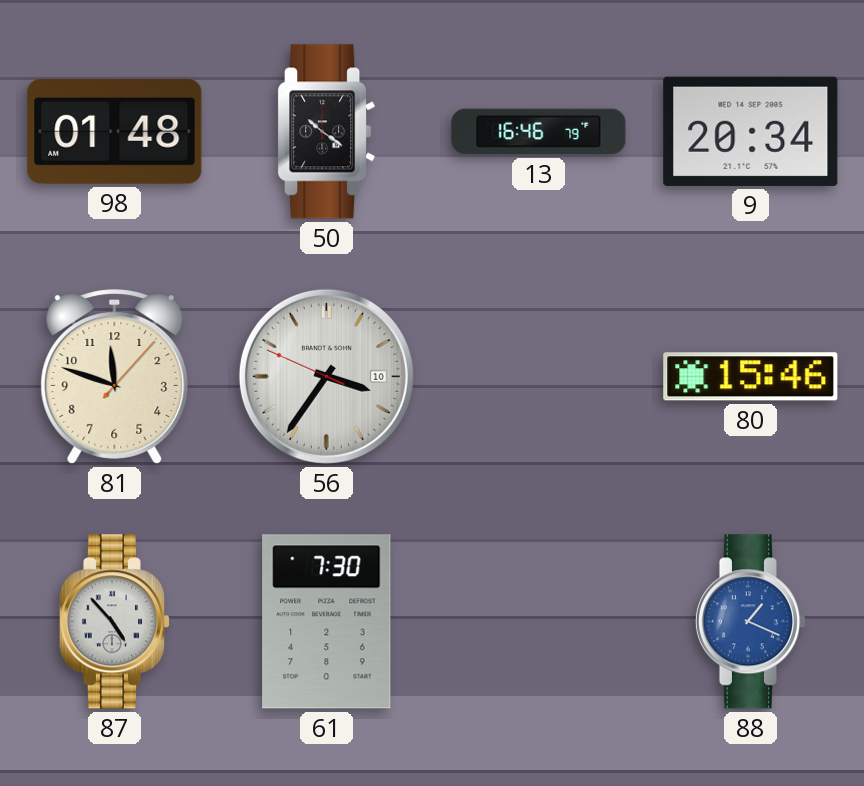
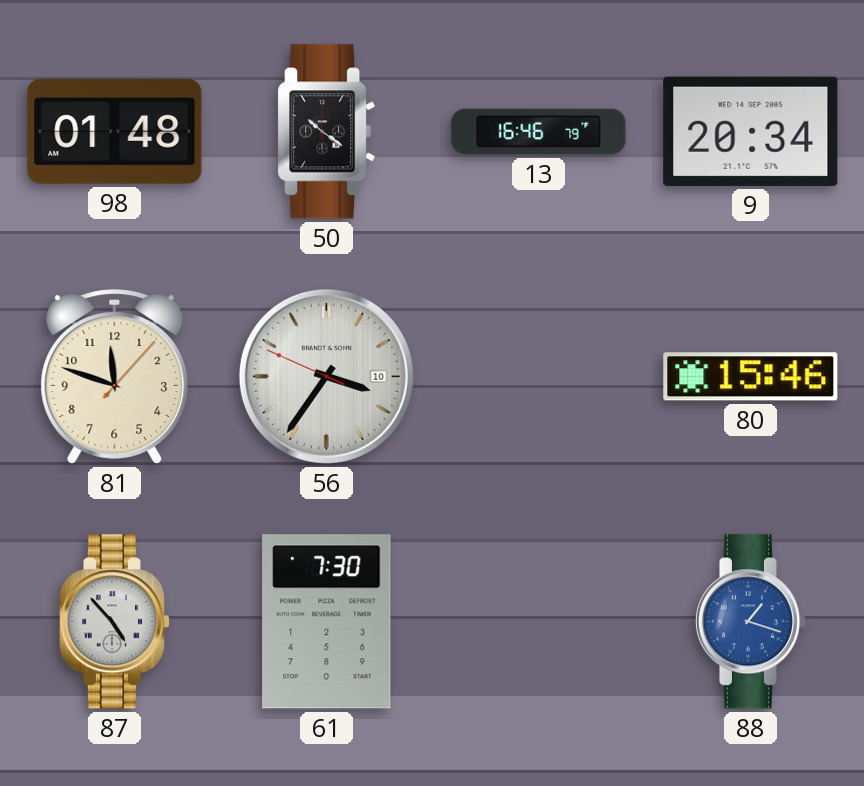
88: 1:19 -> 1:18 (750, 622)
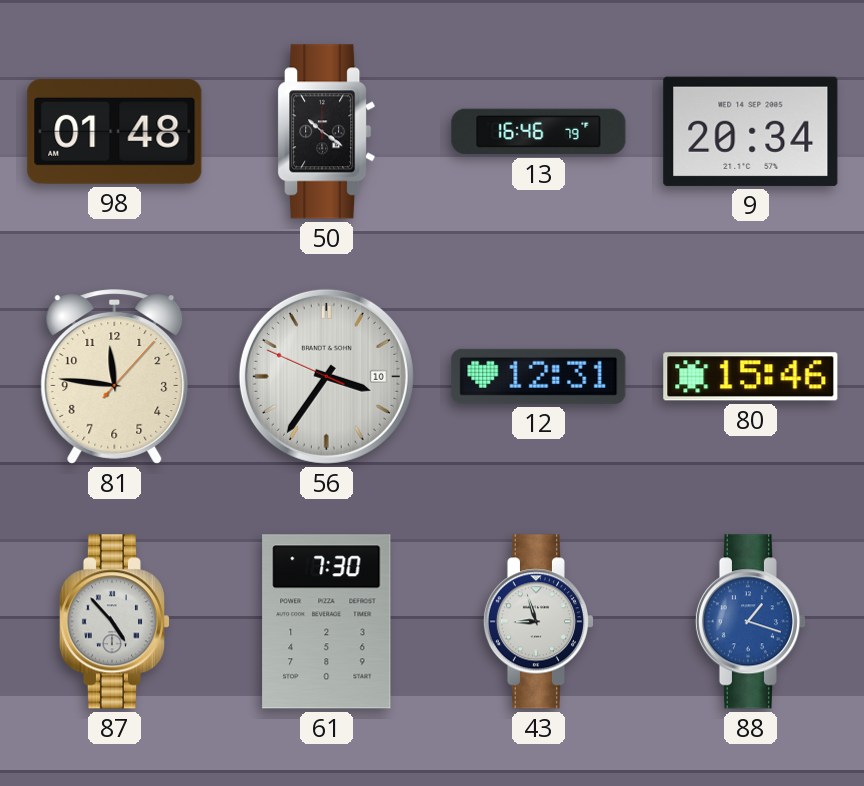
81: 11:48 -> 11:46 (115, 377)
12: none -> 12:31 (539, 376)
43: none -> 8:57 (538, 622)
